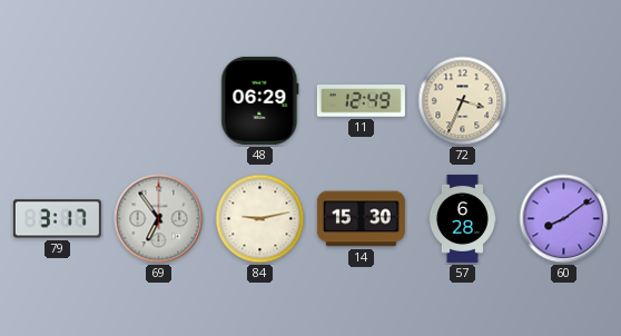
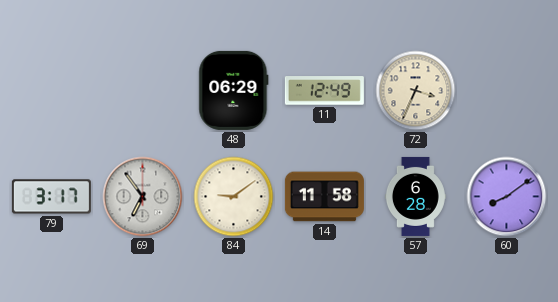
84: 9:13 -> 9:09 (234, 197)
14: 15:30 -> 11:58 (324, 197)
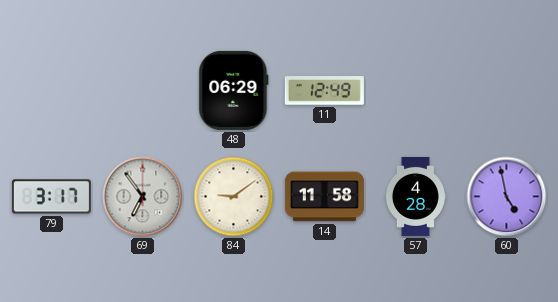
72: 3:34 -> none (416, 91)
57: 6:28 -> 4:28 (415, 196)
60: 8:09 -> 4:58 (507, 197)
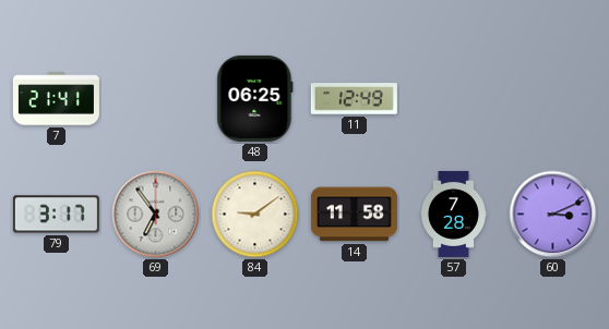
7: none -> 21:41 (56, 99)
48: 06:29 -> 06:25 (255, 98)
57: 4:28 -> 7:28 (453, 214)
60: 4:58 -> 3:11 (553, 215)
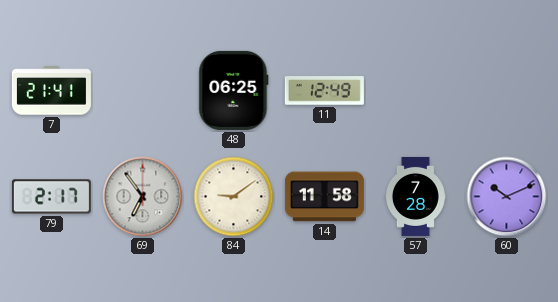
79: 3:17 -> 2:17 (51, 197)
60: 3:11 -> 10:11 (507, 197)
